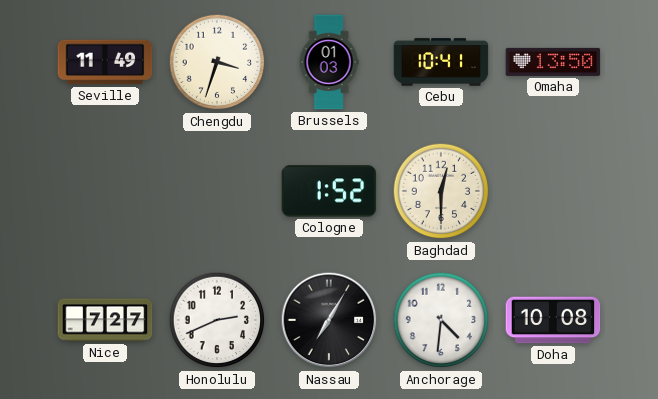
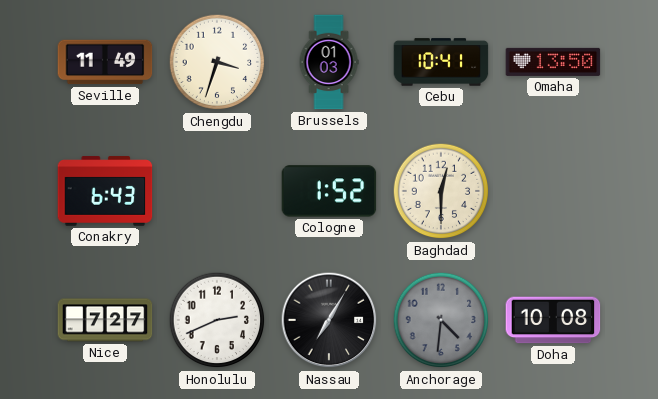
Conakry: none -> 6:43 (105, 191)
Anchorage dial: white -> grey (441, 320)
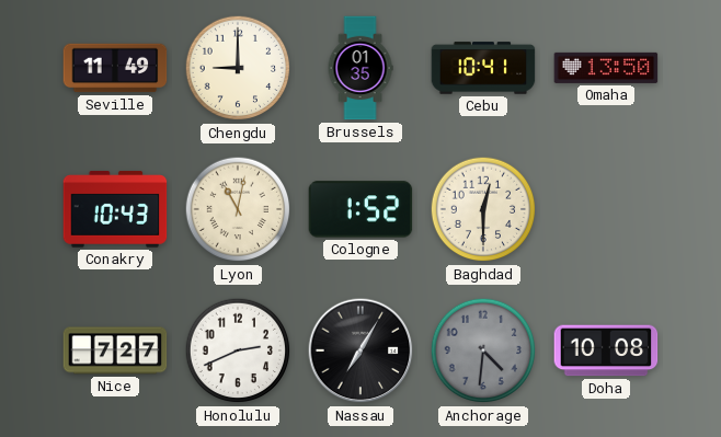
Chengdu: 3:33 -> 9:00 (238, 68)
Brussels: 01:03 -> 01:35 (360, 68)
Conakry: 6:43 -> 10:43 (115, 209)
Lyon: none -> 11:02 (238, 209)
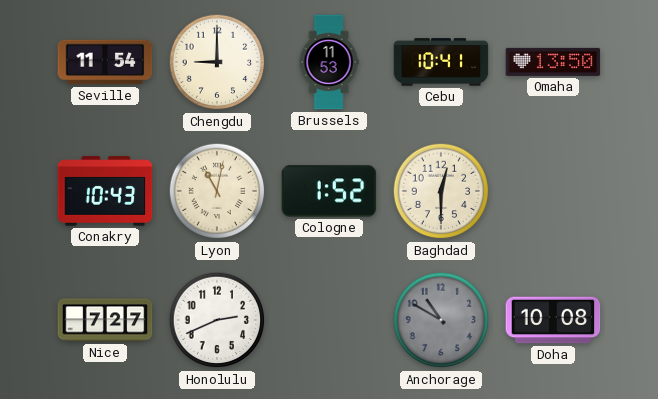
Seville: 11:49 -> 11:54 (105, 62)
Brussels: 01:35 -> 11:53 (329, 62)
Nassau: 7:05 -> none (360, 350)
Anchorage: 4:31 -> 10:50 (441, 320)
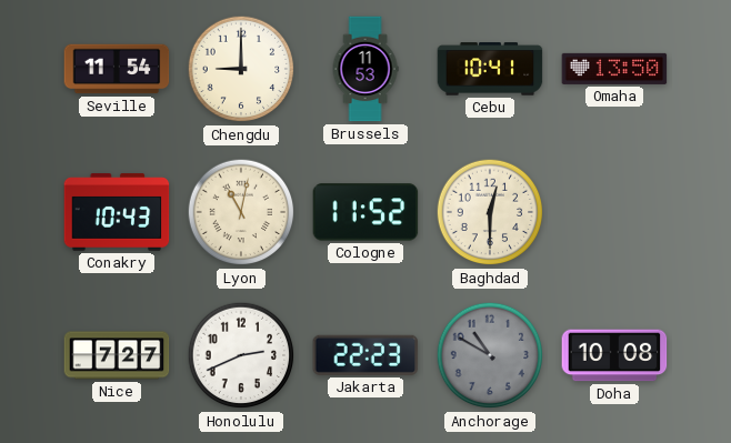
Cologne: 1:52 -> 11:52 (365, 212)
Jakarta: none -> 22:23 (365, 355)
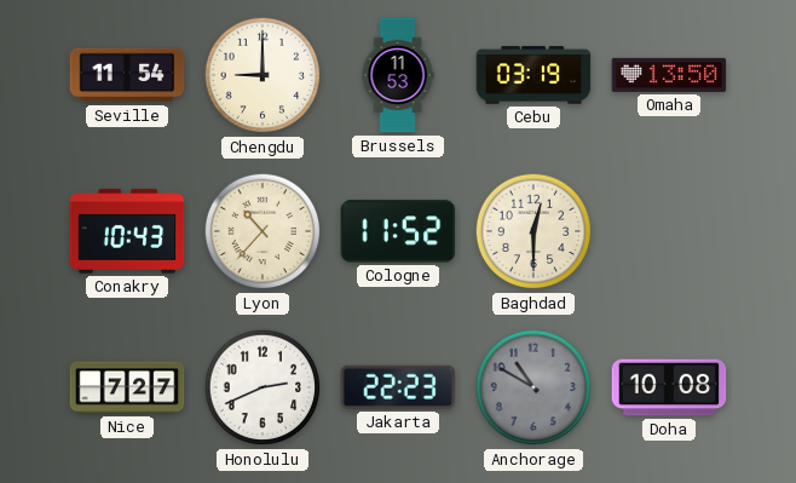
Cebu: 10:41 -> 03:19 (533, 75)
Lyon: 11:02 -> 10:37 (263, 231)
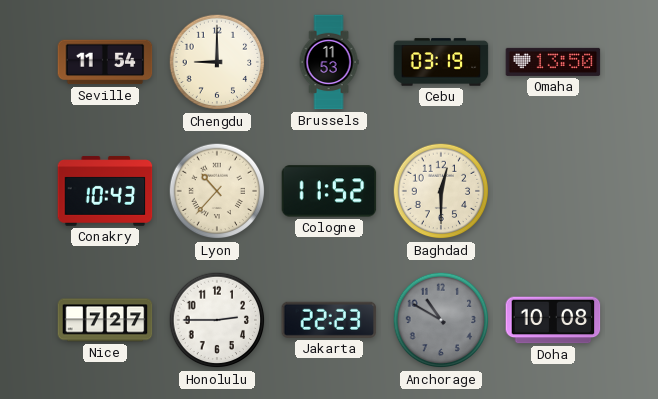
Honolulu: 2:41 -> 2:45 (217, 320)
